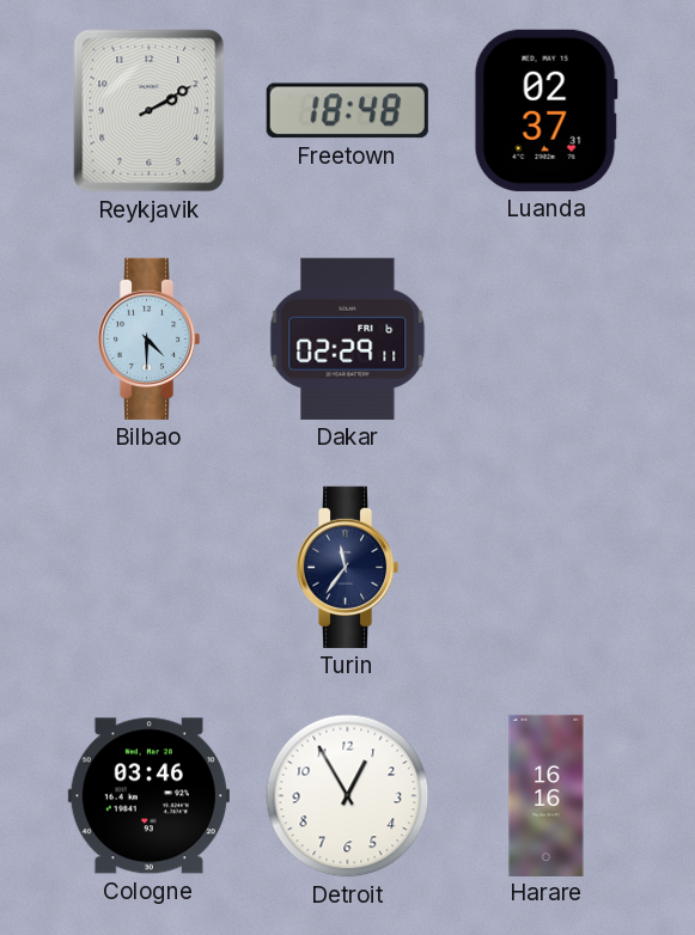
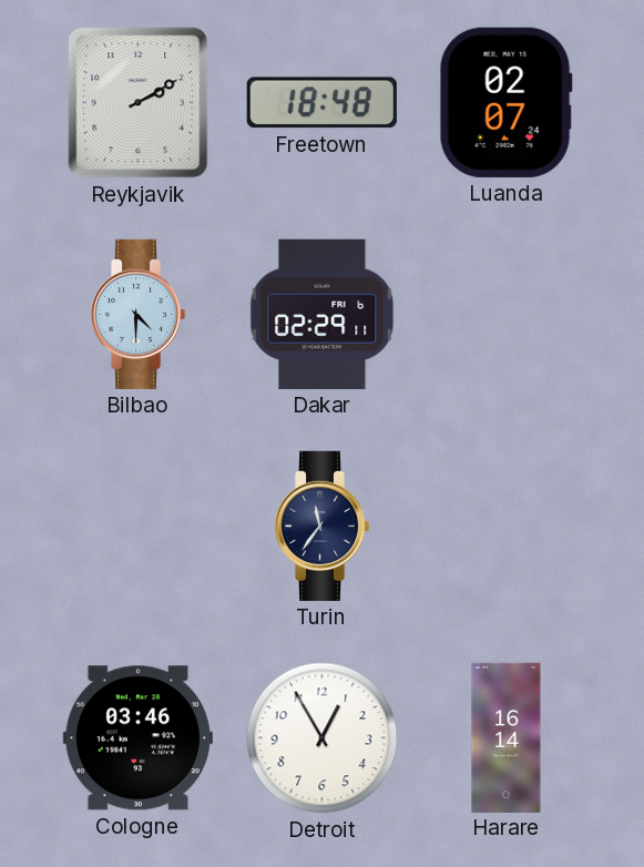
Luanda: 02:37 -> 02:07 (505, 102)
Harare: 16:16 -> 16:14 (507, 737)
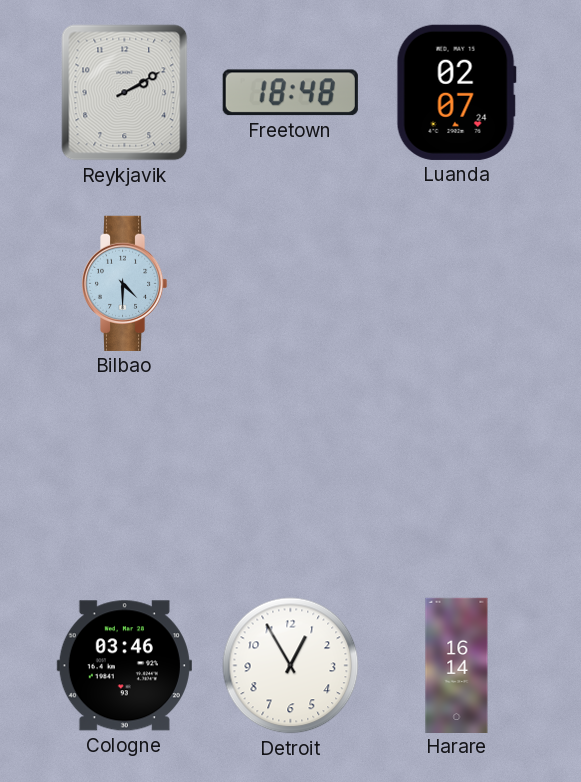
Dakar: 02:29 -> none (323, 314)
Turin: 11:36 -> none (321, 526)
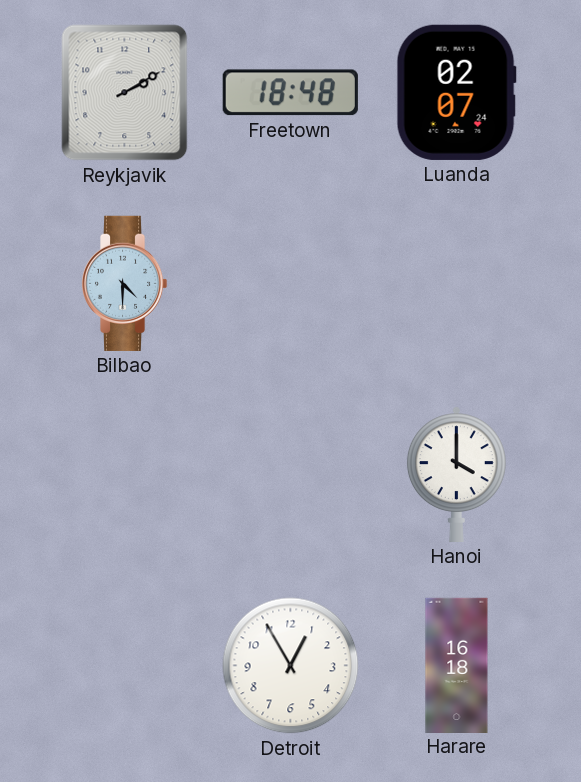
Hanoi: none -> 4:00 (456, 474)
Cologne: 03:46 -> none (124, 666)
Harare: 16:14 -> 16:18 (457, 665)
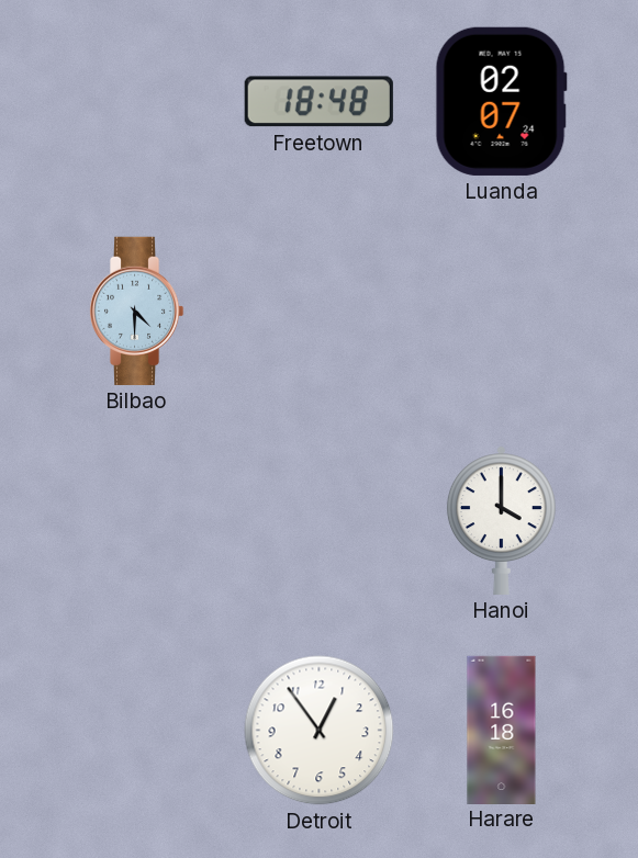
Reykjavik: 2:10 -> none (125, 93)
Detroit: 12:55 -> 12:54 (320, 731)
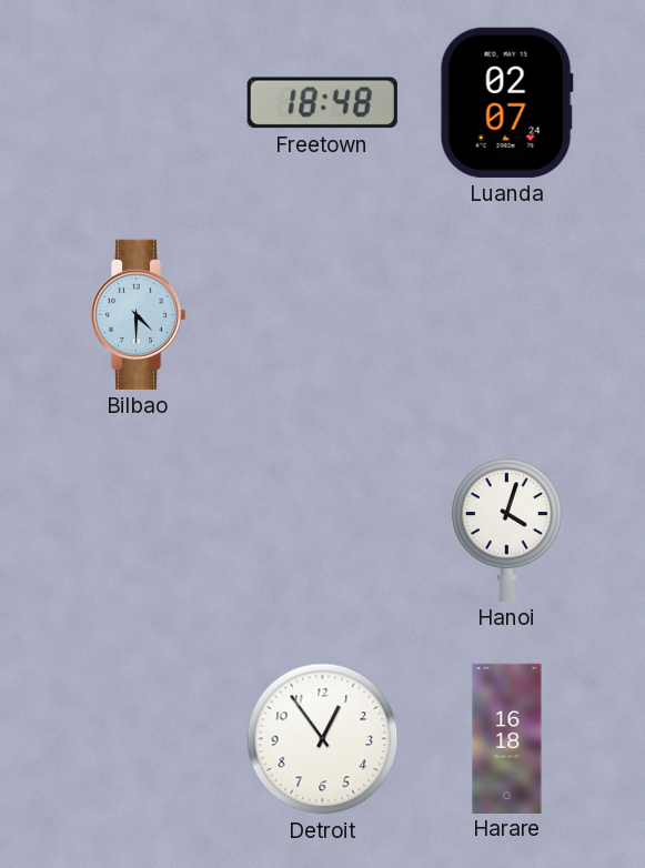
Hanoi: 4:00 -> 4:03 (506, 526)
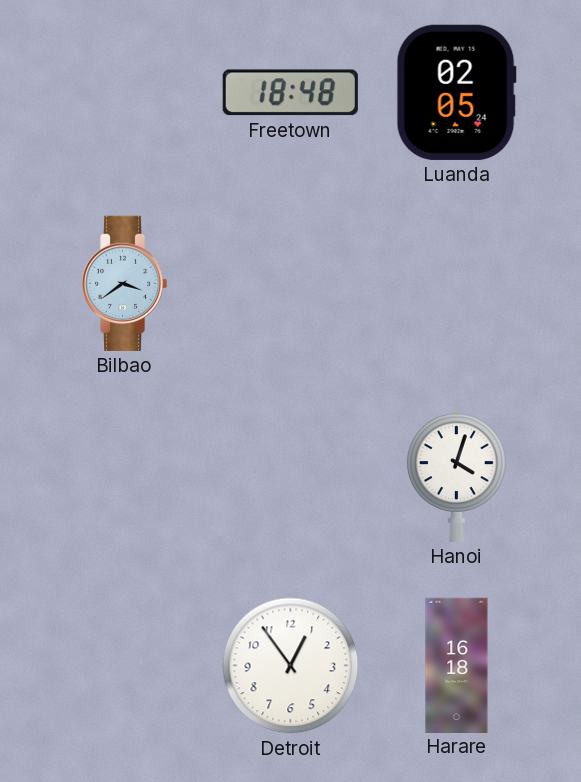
Luanda: 02:07 -> 02:05 (456, 92)
Bilbao: 4:30 -> 3:39 (124, 283)
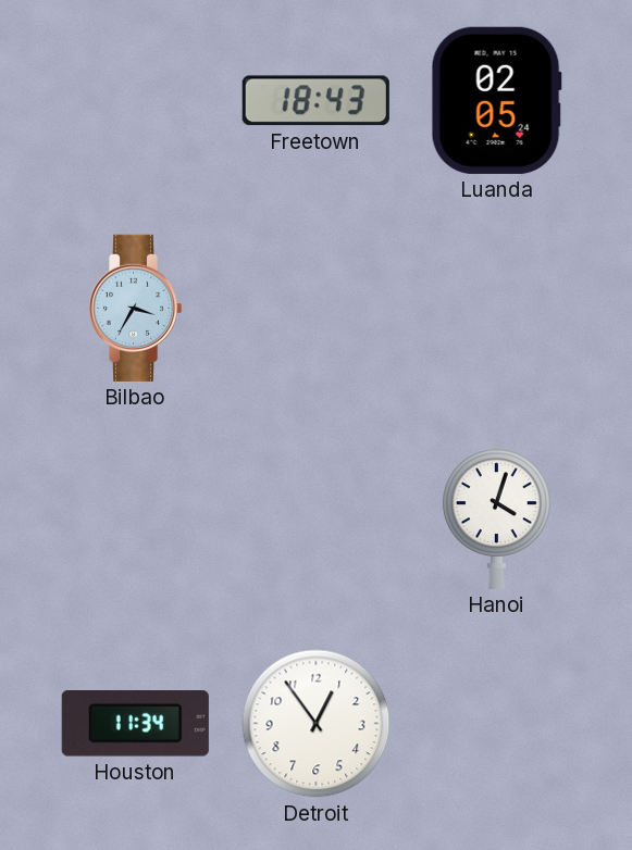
Freetown: 18:48 -> 18:43 (315, 101)
Bilbao: 3:39 -> 3:35 (135, 308)
Houston: none -> 11:34 (135, 724)
Harare: 16:18 -> none (457, 665)
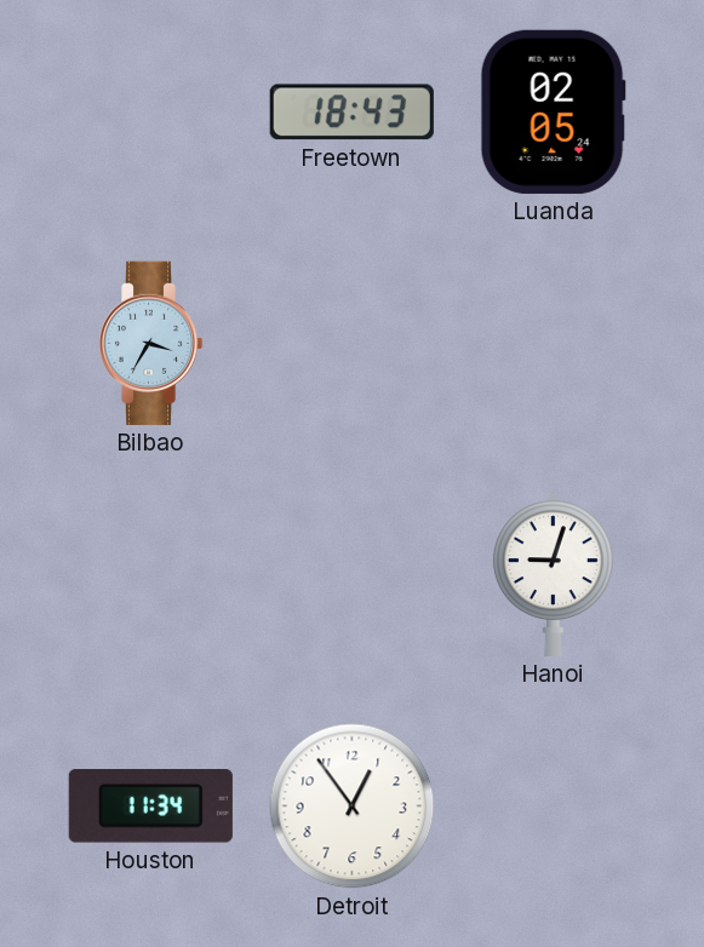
Hanoi: 4:03 -> 9:03 (553, 574)
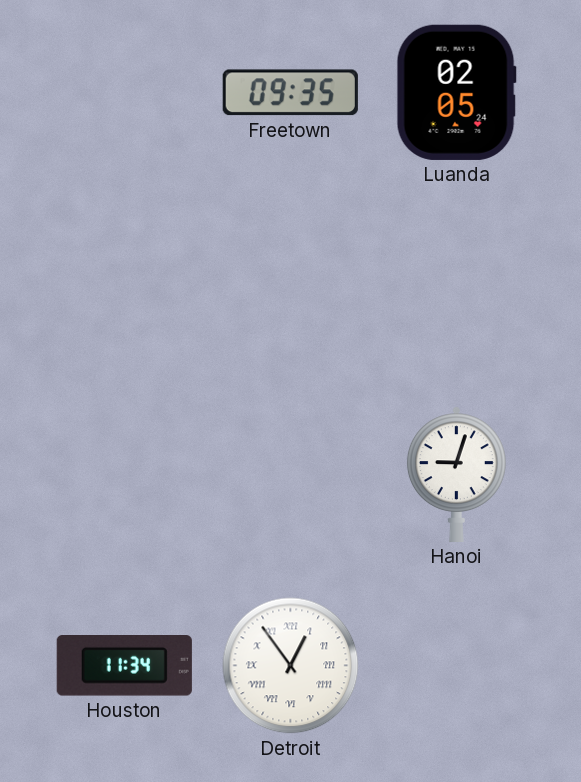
Freetown: 18:43 -> 09:35 (290, 93)
Bilbao: 3:35 -> none (150, 343)
Detroit numerals: Arabic -> Roman (291, 666)
